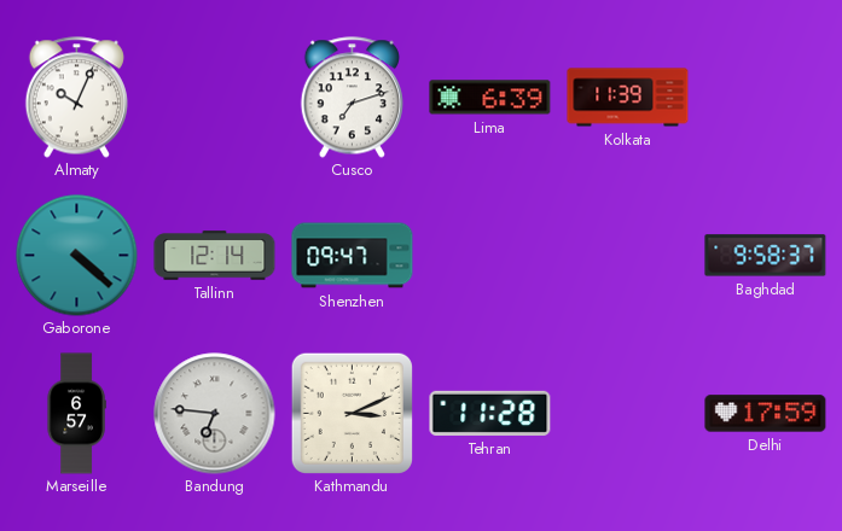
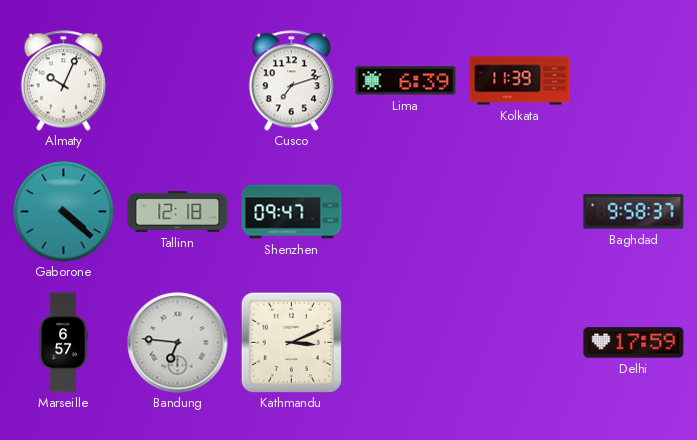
Tallinn: 12:14 -> 12:18 (178, 212)
Tehran: 11:28 -> none (490, 413)
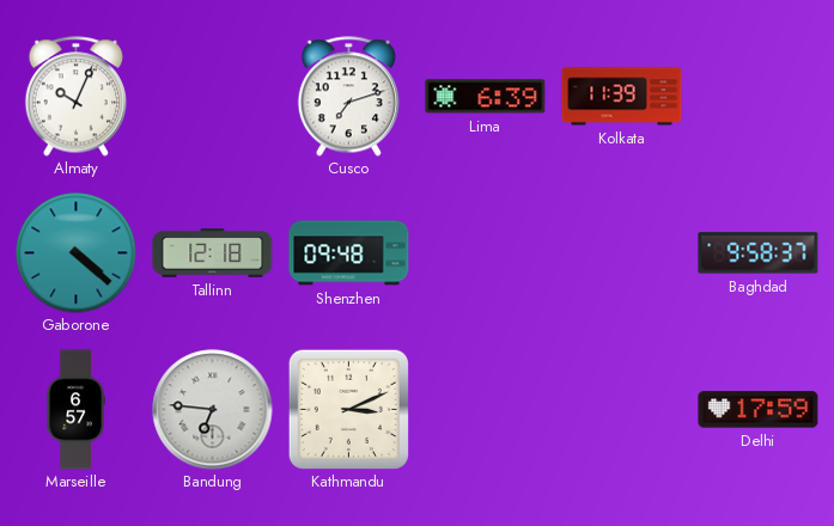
Shenzhen: 09:47 -> 09:48 (349, 253)
